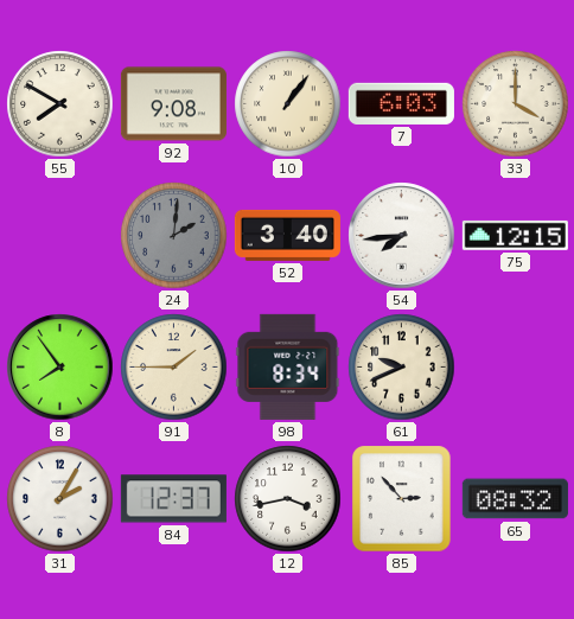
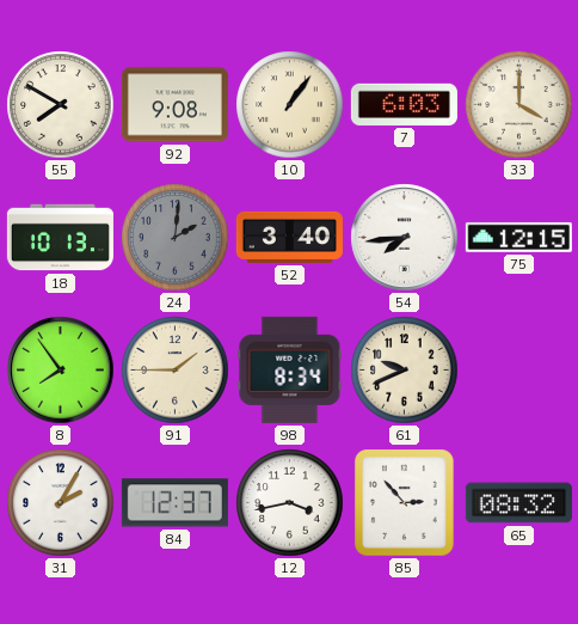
18: none -> 10:13 (60, 238)
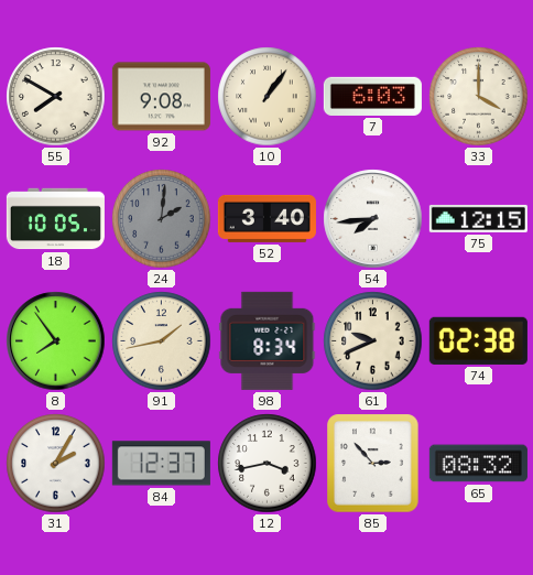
18: 10:13 -> 10:05 (55, 219)
91: 1:45 -> 1:43 (162, 341)
74: none -> 02:38 (478, 340)
